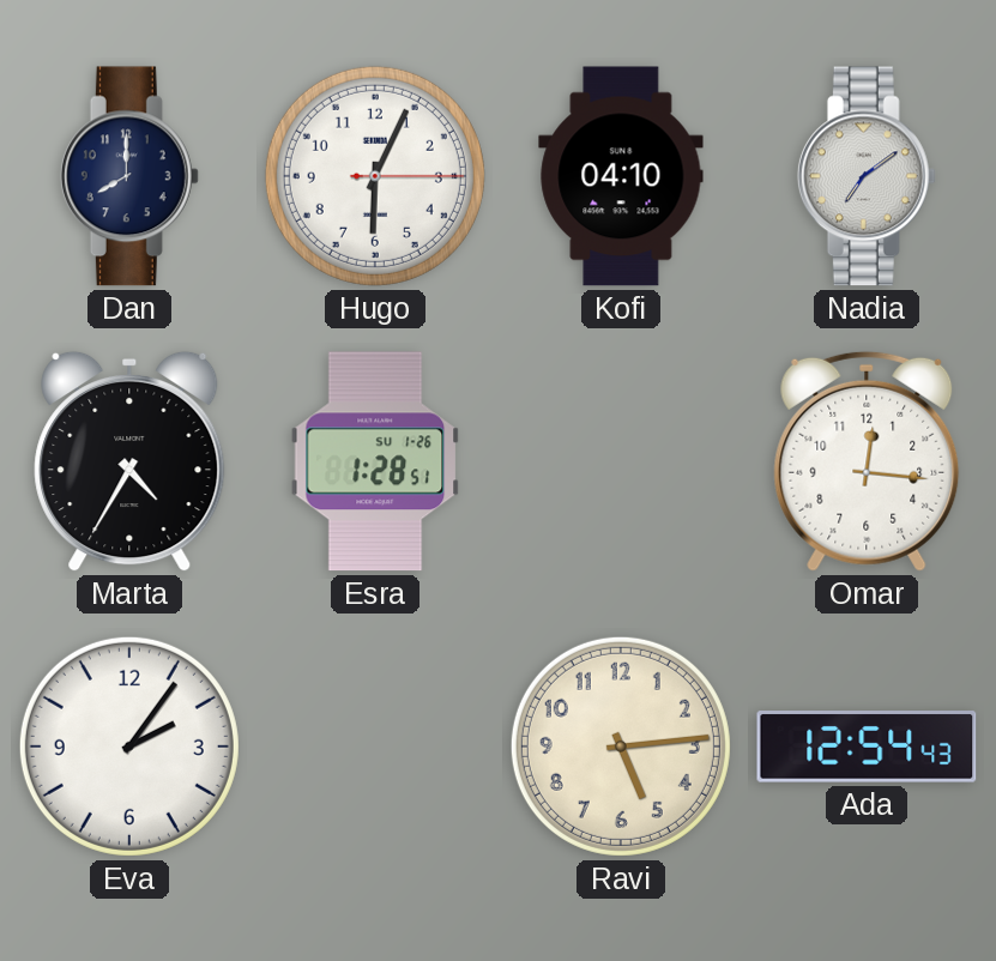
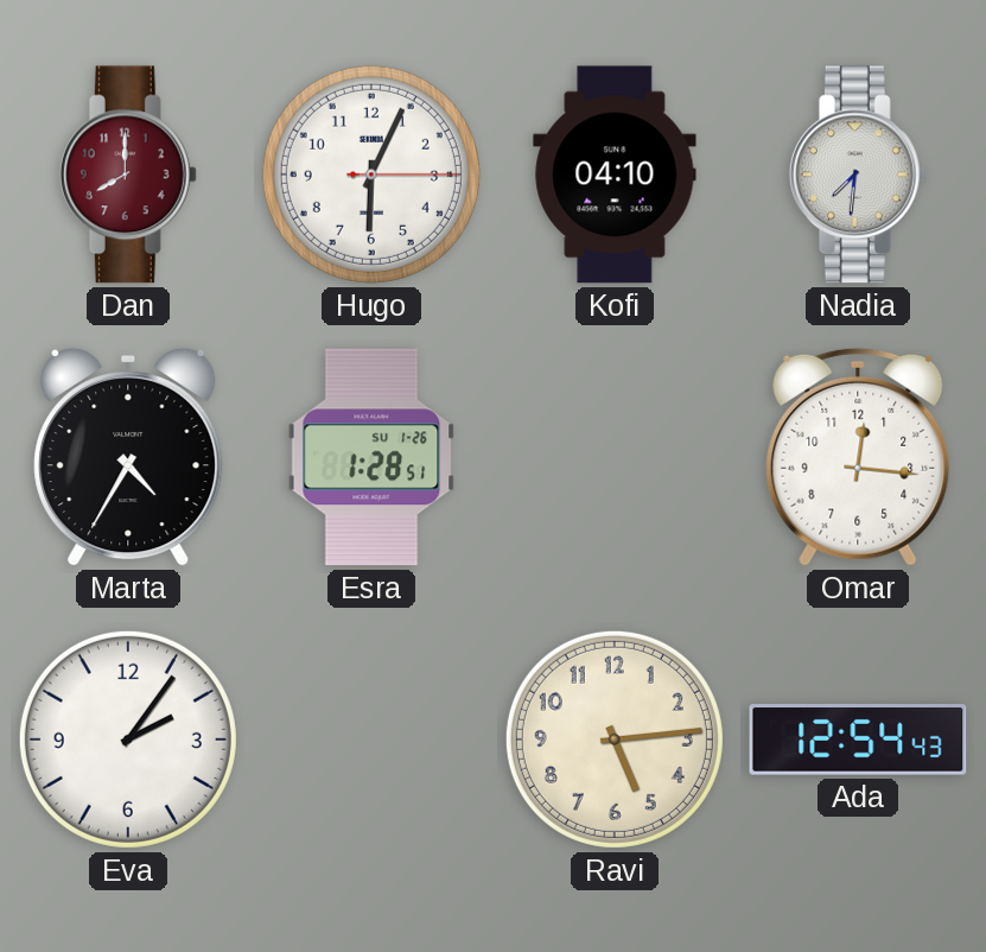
Dan dial: navy -> burgundy (128, 174)
Nadia: 7:09 -> 7:31 (858, 174)
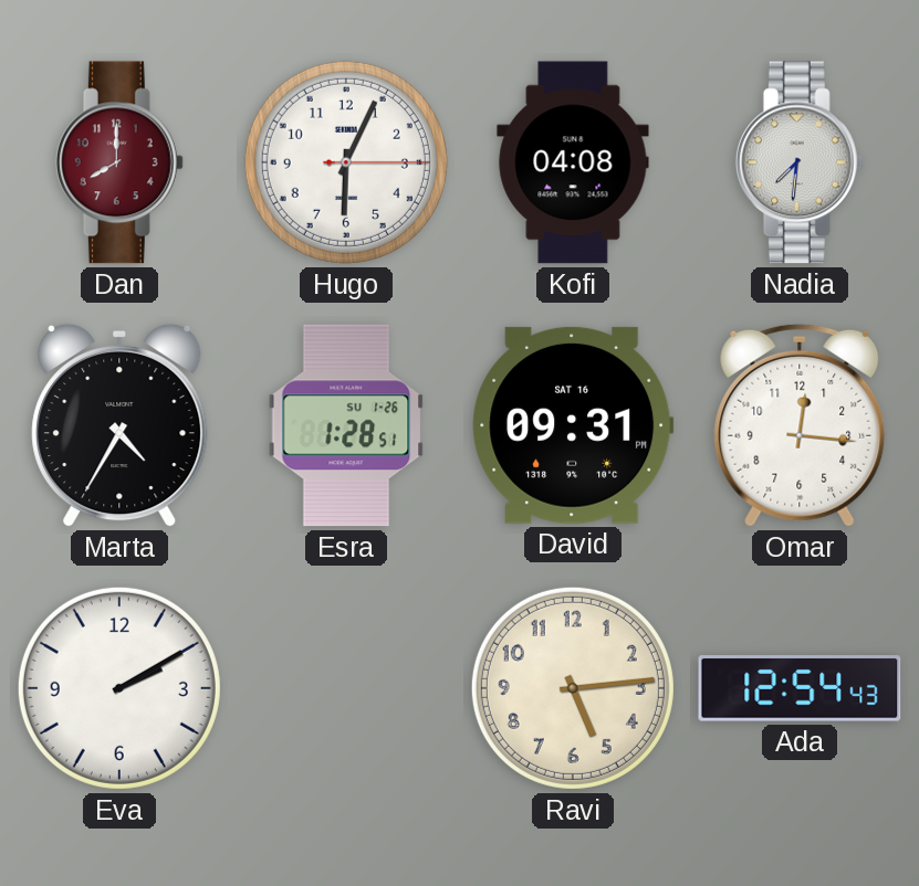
Kofi: 04:10 -> 04:08 (573, 162)
David: none -> 09:31 (573, 425)
Eva: 2:06 -> 2:10 (119, 688)
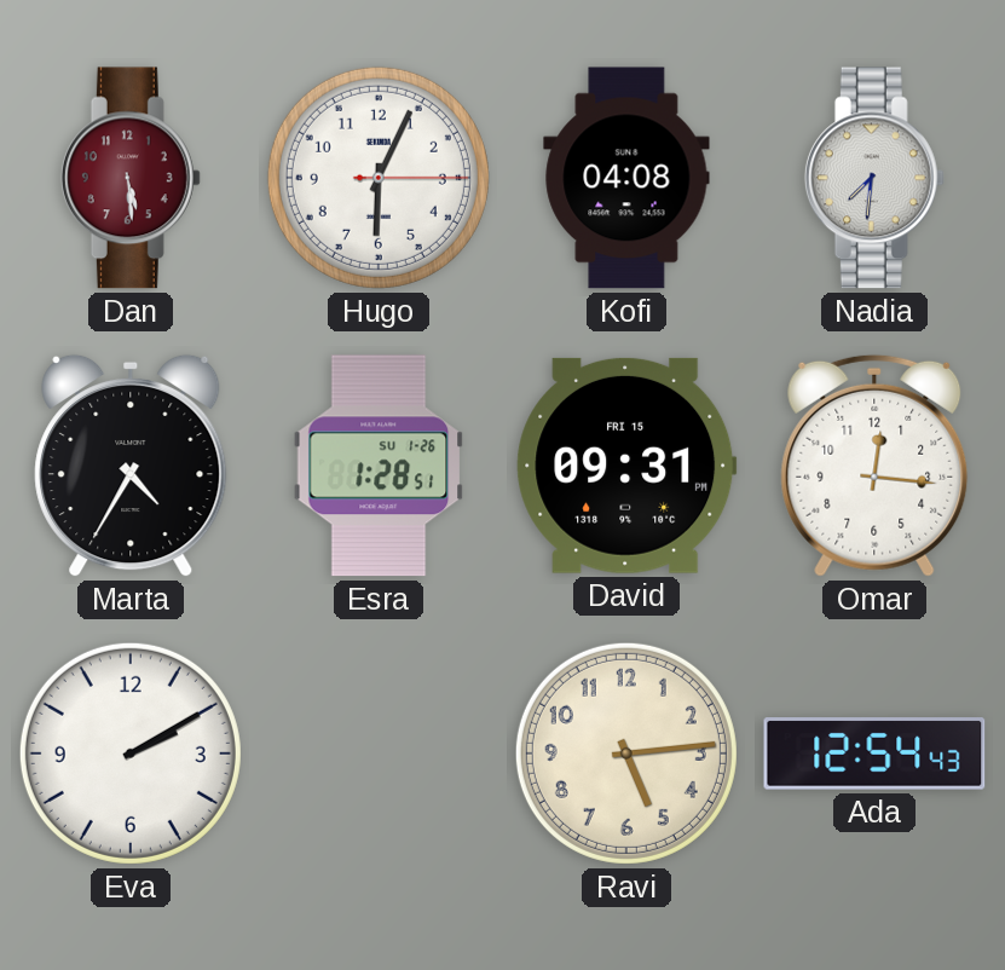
Dan: 8:00 -> 5:29 (131, 178)
David date: SAT 16 -> FRI 15 (626, 466)
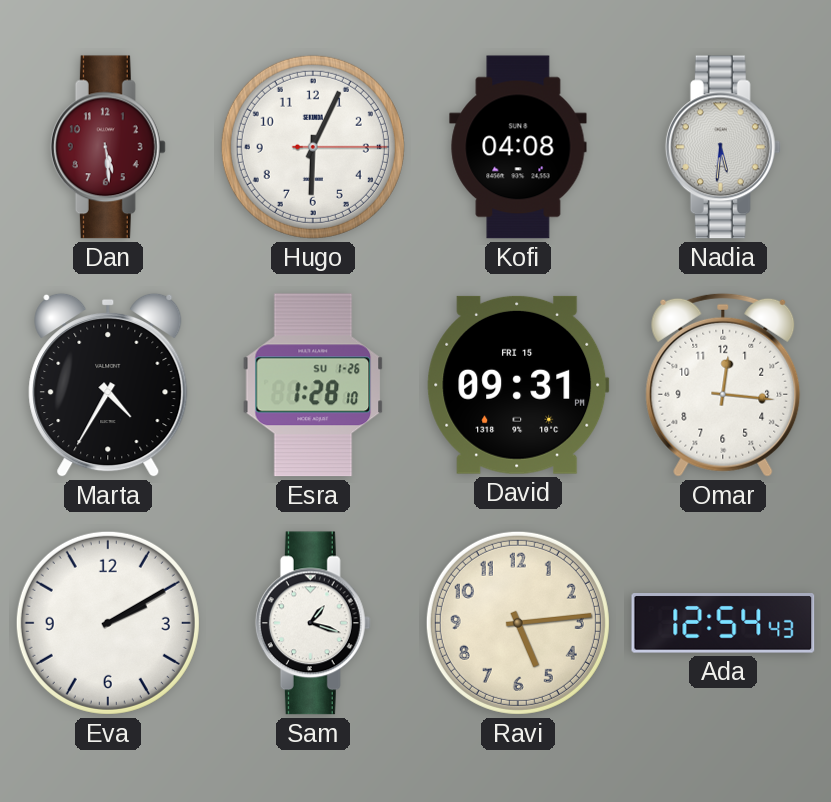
Nadia: 7:31 -> 5:31 (723, 147)
Esra: 1:28:51 -> 1:28:10 (313, 385)
Sam: none -> 1:18 (313, 623)
